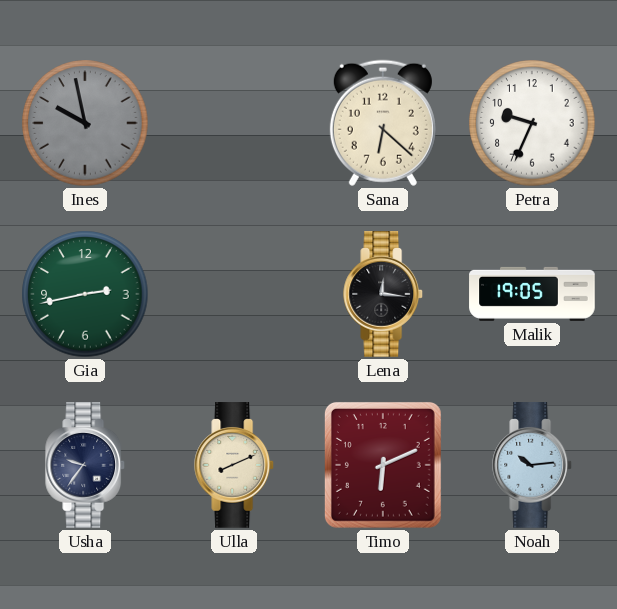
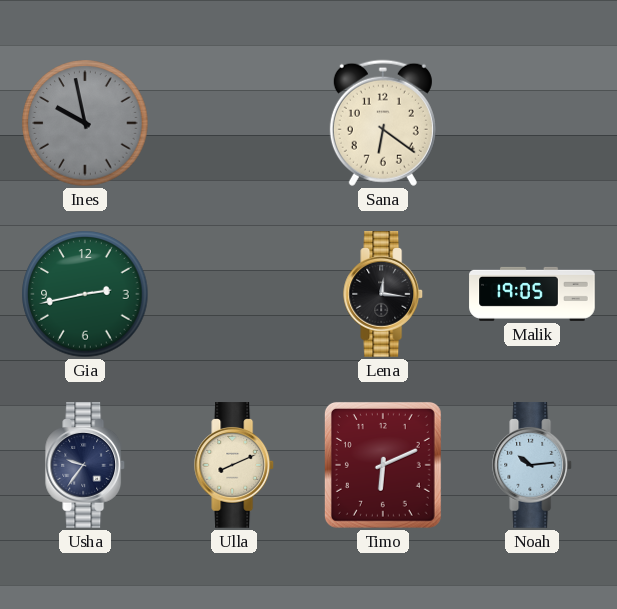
Sana: 6:22 -> 6:21 (383, 123)
Petra: 9:34 -> none (532, 123)
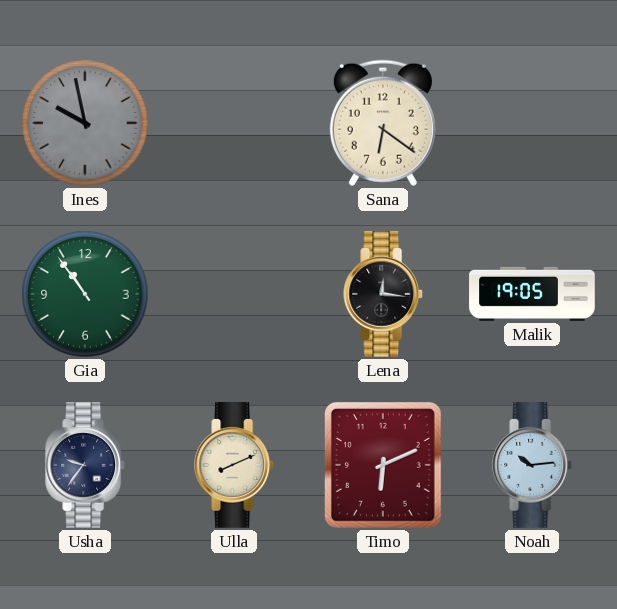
Gia: 2:43 -> 10:54 (85, 294)
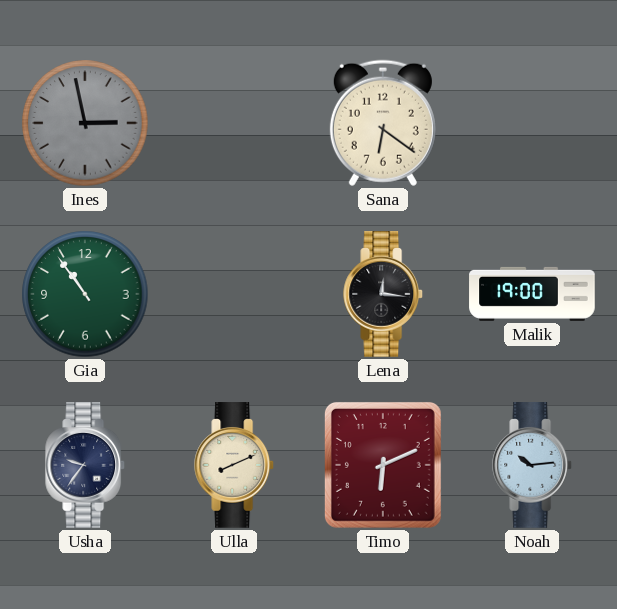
Ines: 9:58 -> 2:58 (85, 123)
Malik: 19:05 -> 19:00 (532, 294)
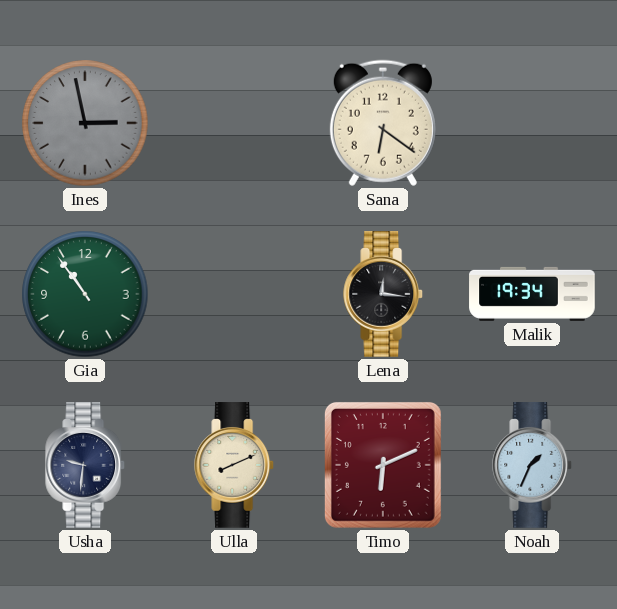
Malik: 19:00 -> 19:34 (532, 294)
Usha: 9:36 -> 9:31 (86, 465)
Noah: 10:14 -> 1:34 (533, 465)
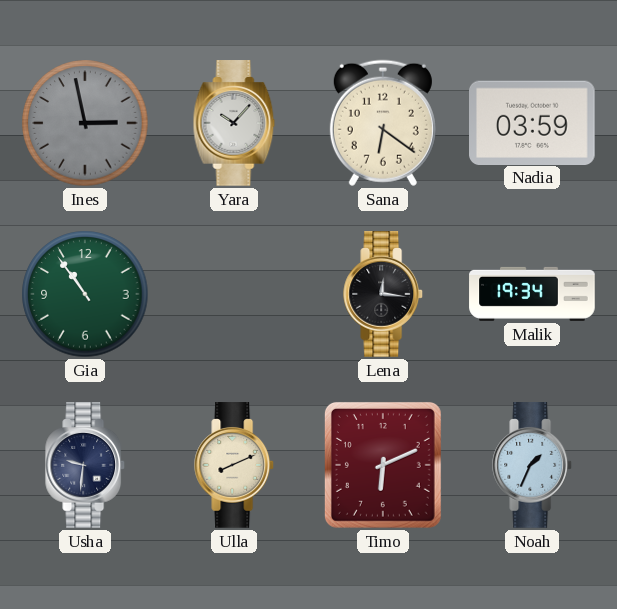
Yara: none -> 10:07 (234, 123)
Nadia: none -> 03:59 (533, 122)
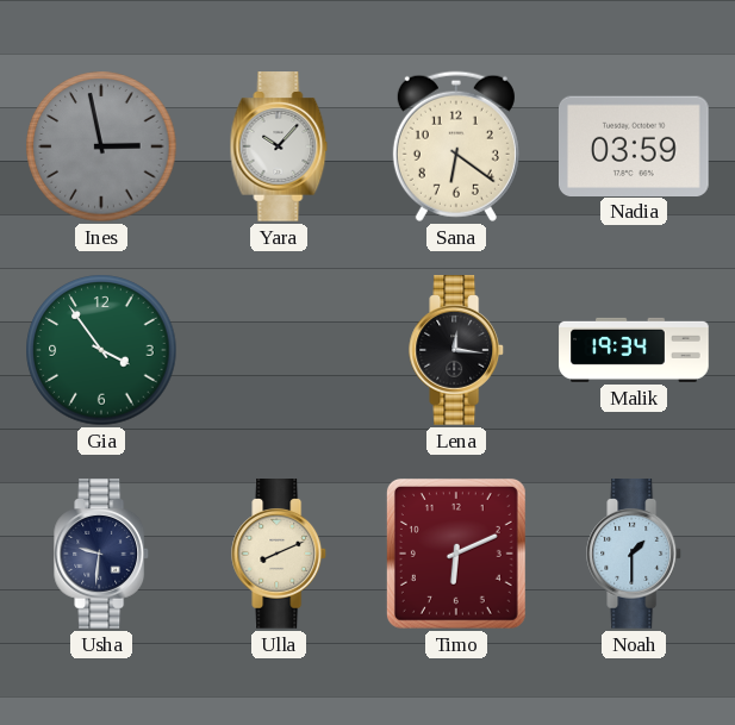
Gia: 10:54 -> 3:54 (101, 350)
Noah: 1:34 -> 1:30 (635, 554)
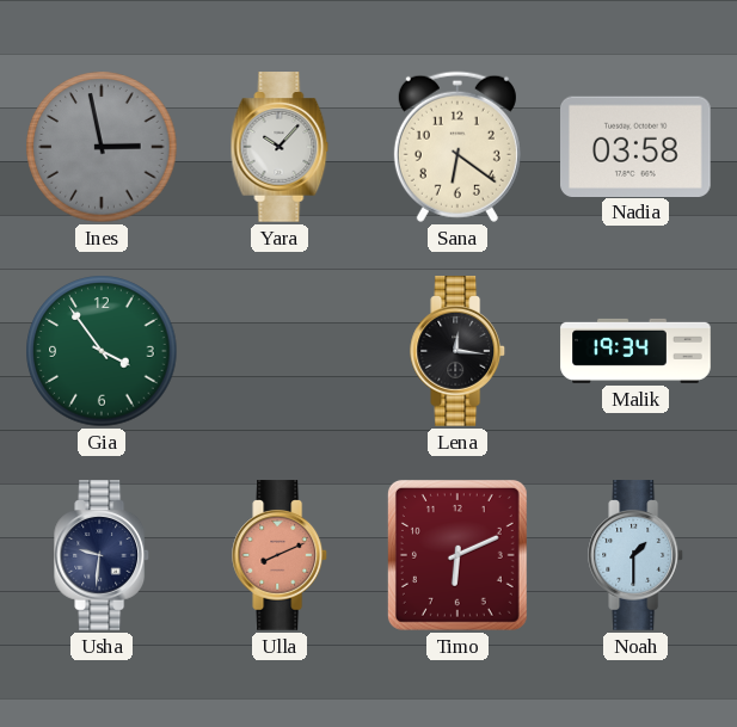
Nadia: 03:59 -> 03:58 (637, 146)
Ulla dial: cream -> salmon (281, 555)
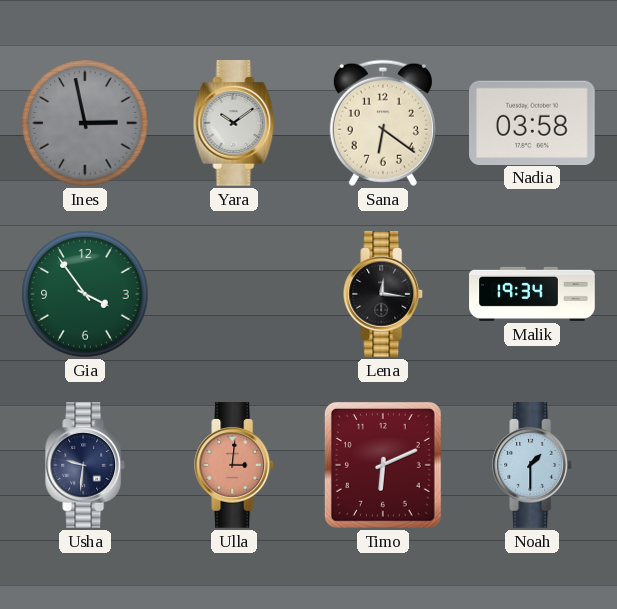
Yara: 10:07 -> 10:09 (234, 123)
Ulla: 8:11 -> 3:01 (235, 465)
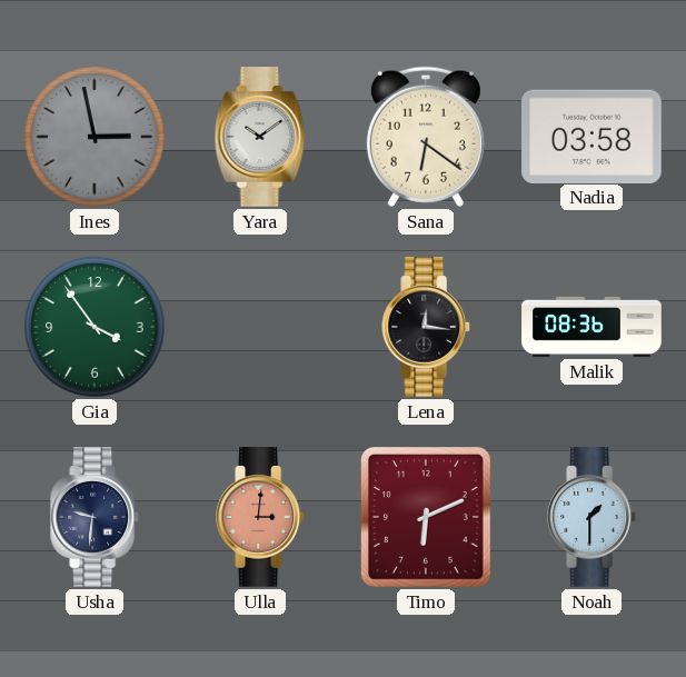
Malik: 19:34 -> 08:36 (591, 327)
